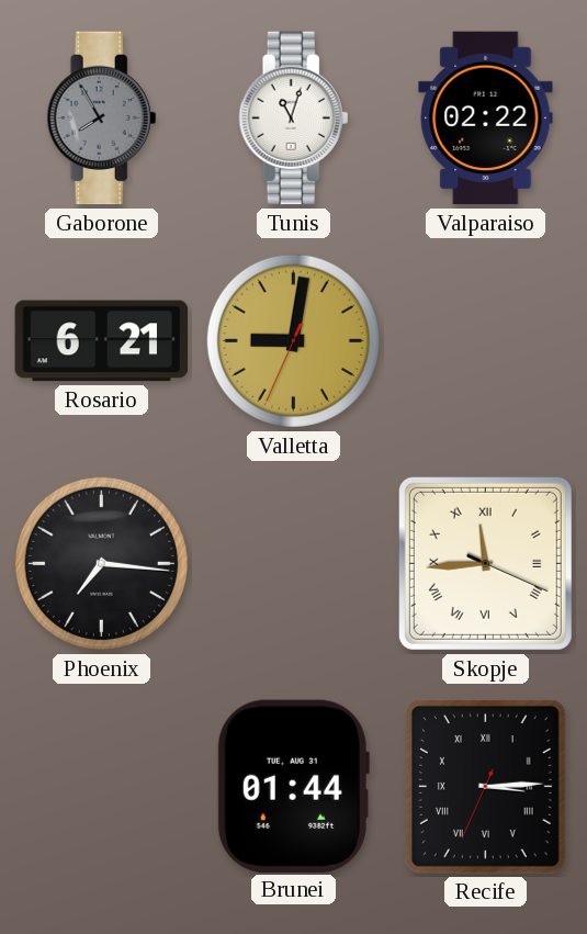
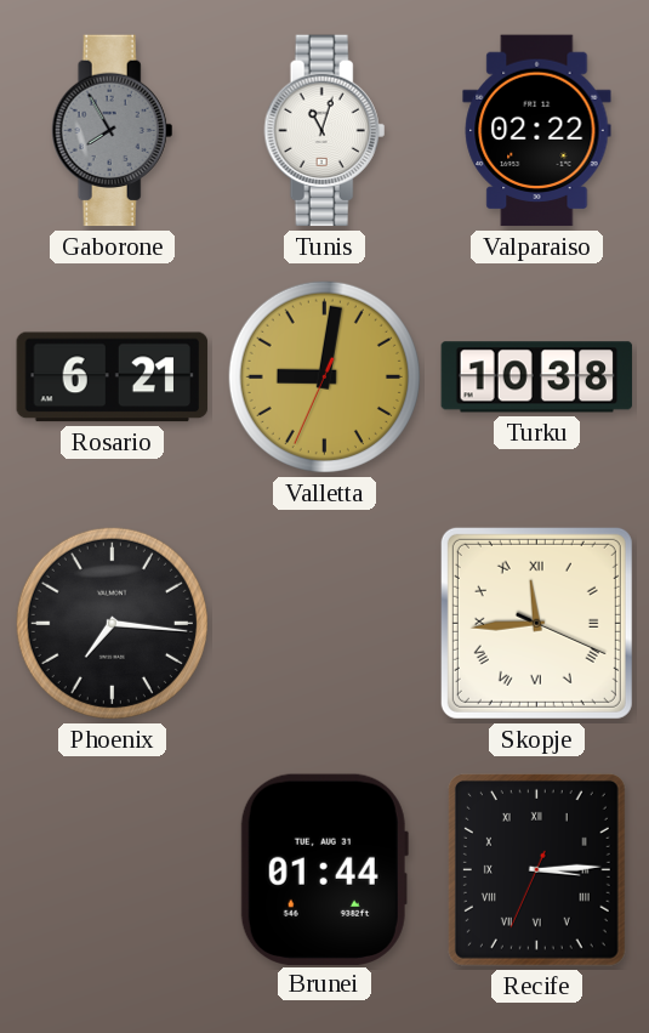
Turku: none -> 10:38 (537, 378)
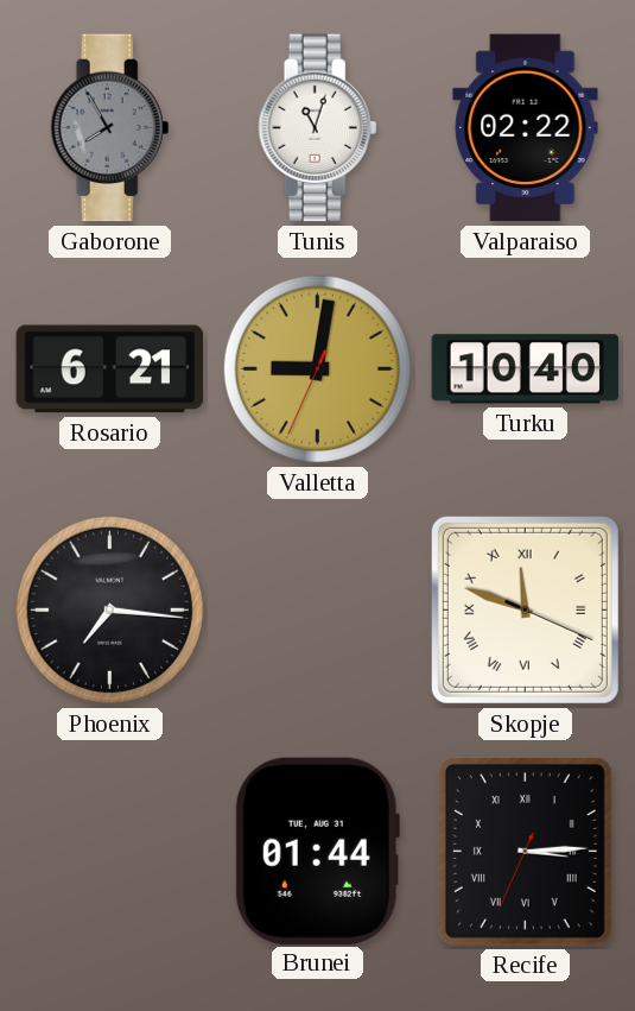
Turku: 10:38 -> 10:40 (526, 369)
Skopje: 11:44 -> 11:48 (525, 609)
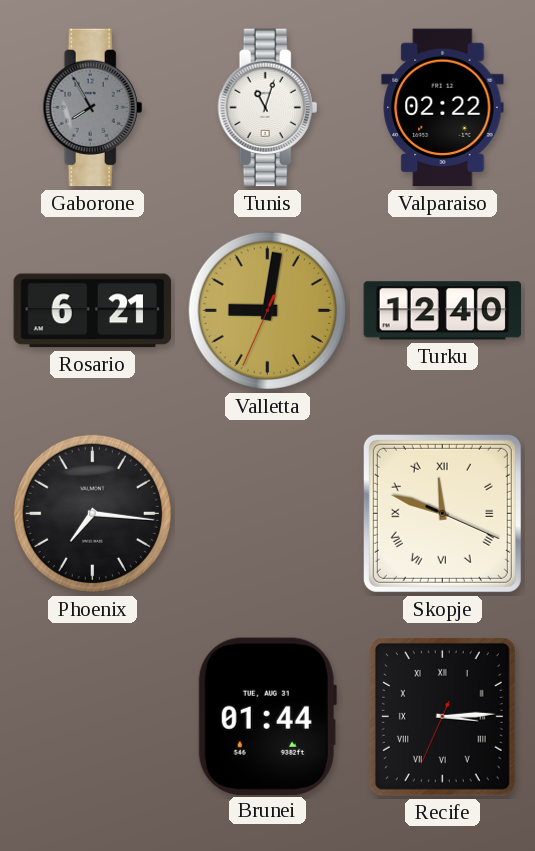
Turku: 10:40 -> 12:40 (443, 311)
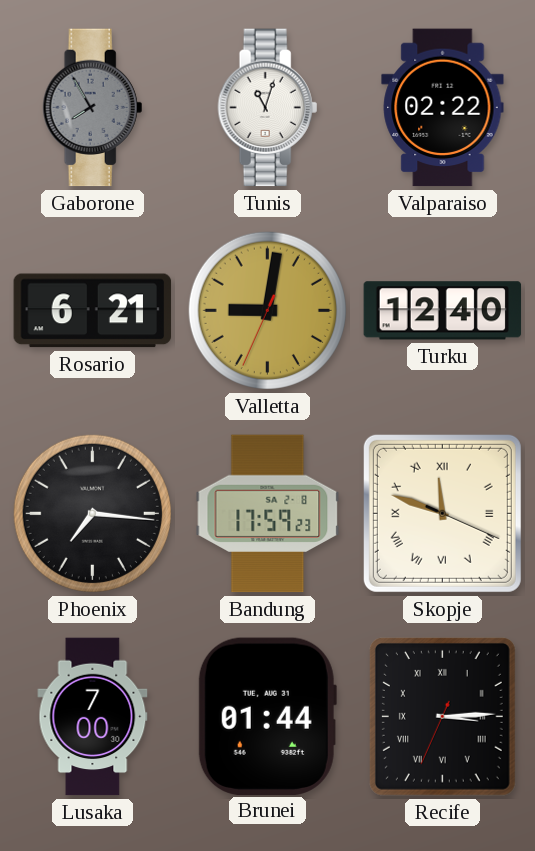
Bandung: none -> 17:59 (268, 514)
Lusaka: none -> 7:00 (93, 717)
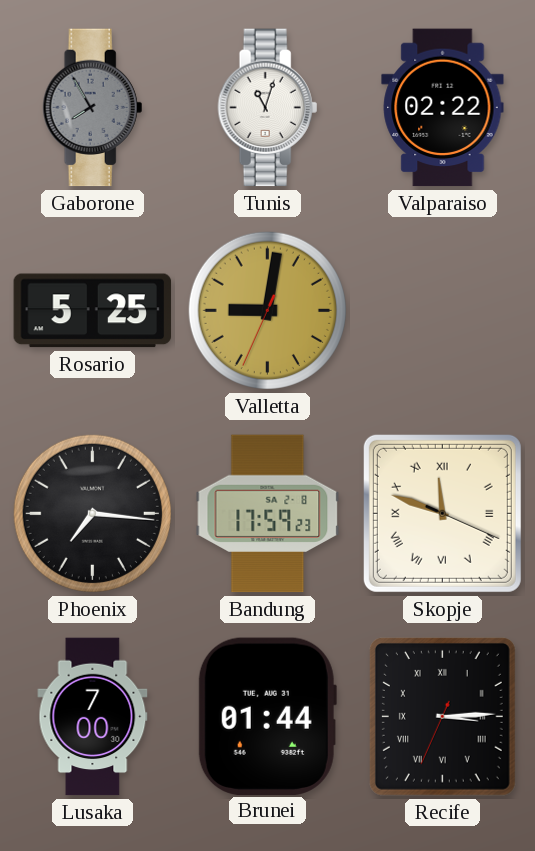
Rosario: 6:21 -> 5:25 (93, 311)
Turku: 12:40 -> none (443, 311)
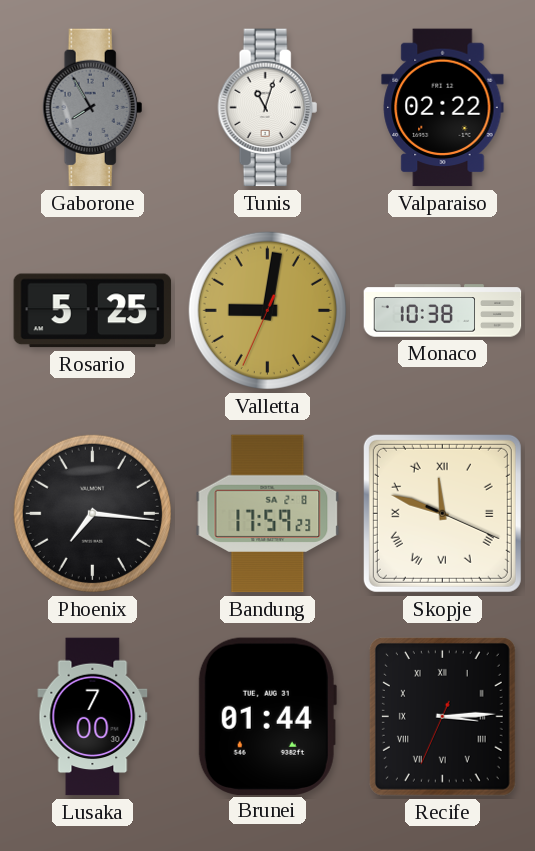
Monaco: none -> 10:38 (443, 311)
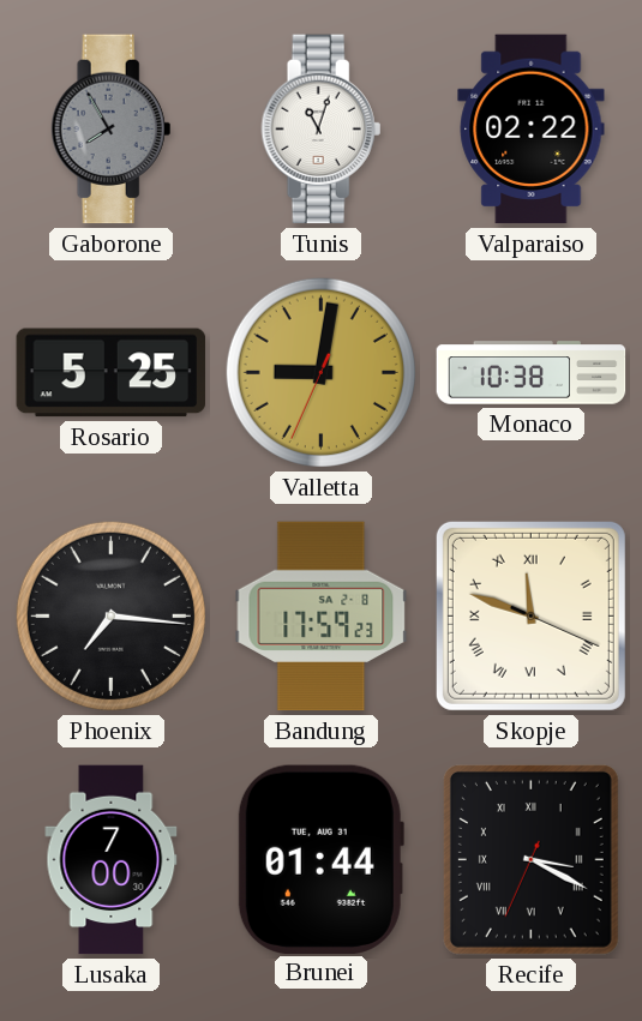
Recife: 3:14 -> 3:19 (530, 859)
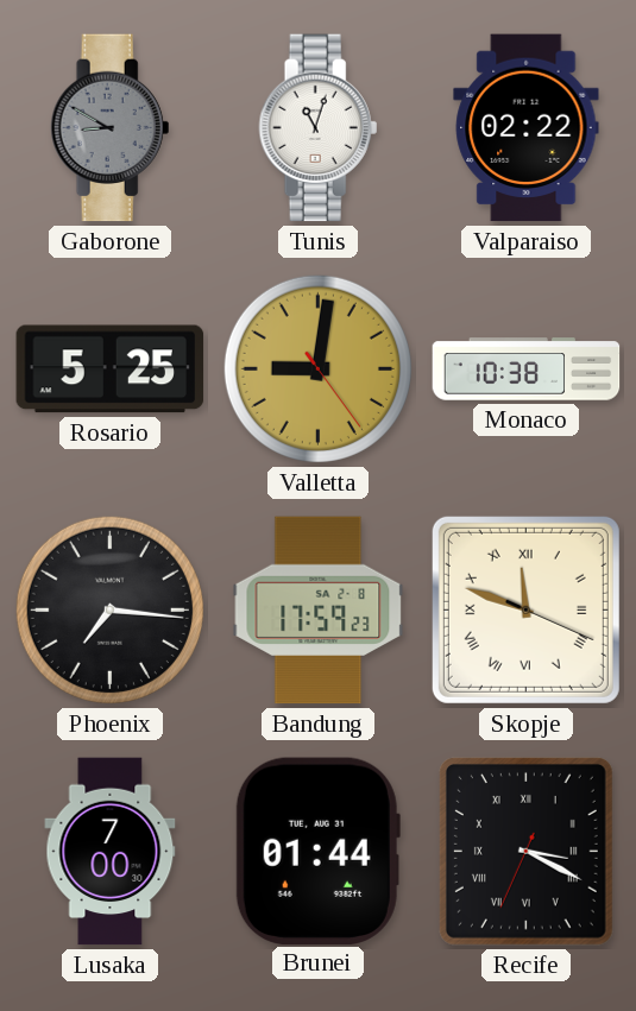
Gaborone: 7:55 -> 8:50 (111, 128)
Valletta: 9:01:34 -> 9:01:24 (317, 368)
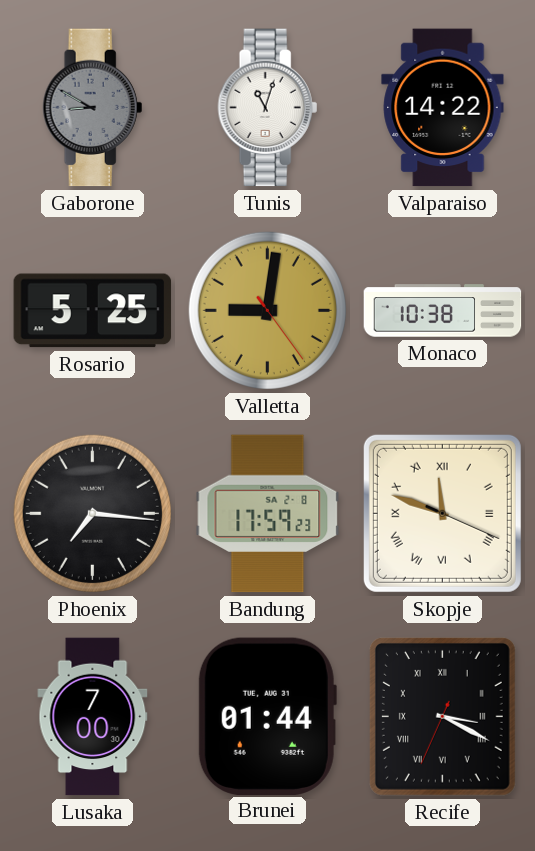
Valparaiso: 02:22 -> 14:22 (443, 108)
